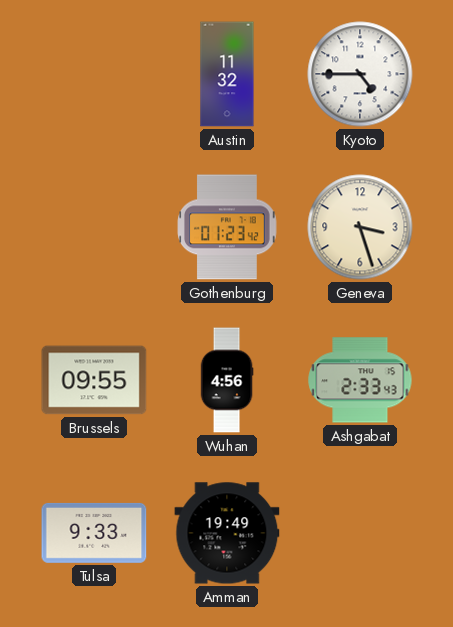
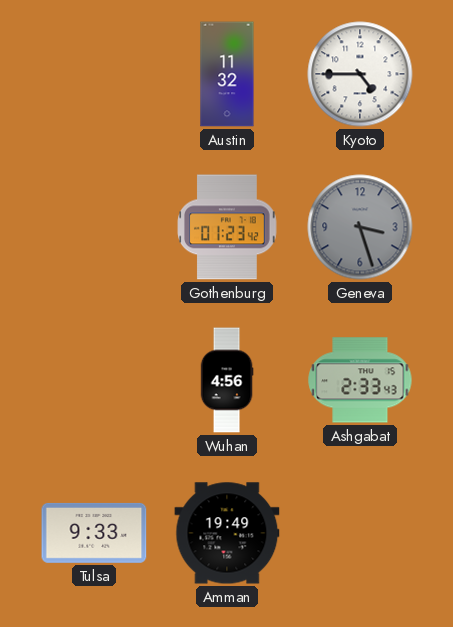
Geneva dial: cream -> grey (360, 227)
Brussels: 09:55 -> none (94, 380)
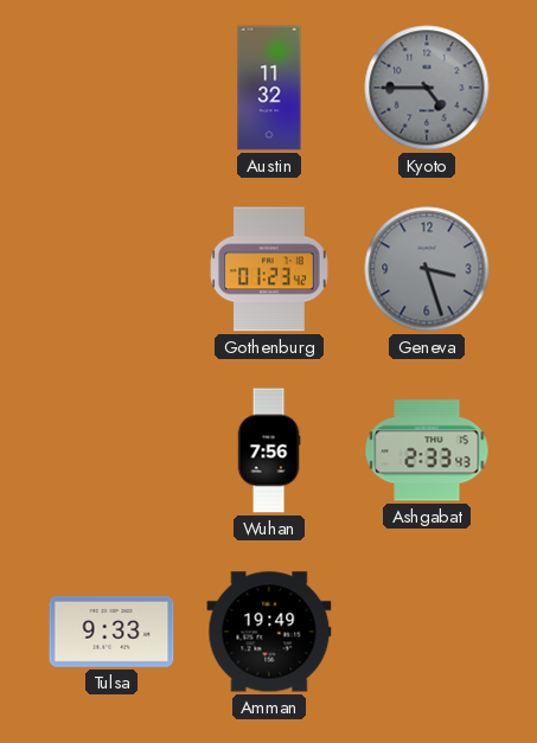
Kyoto dial: white -> grey (427, 88)
Wuhan: 4:56 -> 7:56 (269, 450)
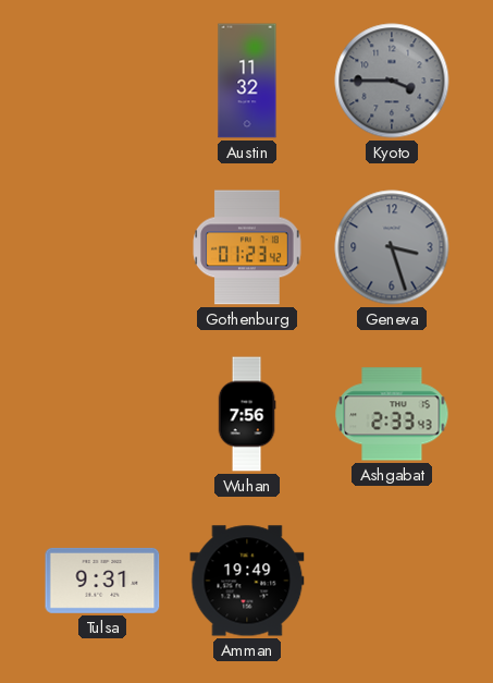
Kyoto: 4:45 -> 3:45 (392, 81)
Tulsa: 9:33 -> 9:31 (102, 581)
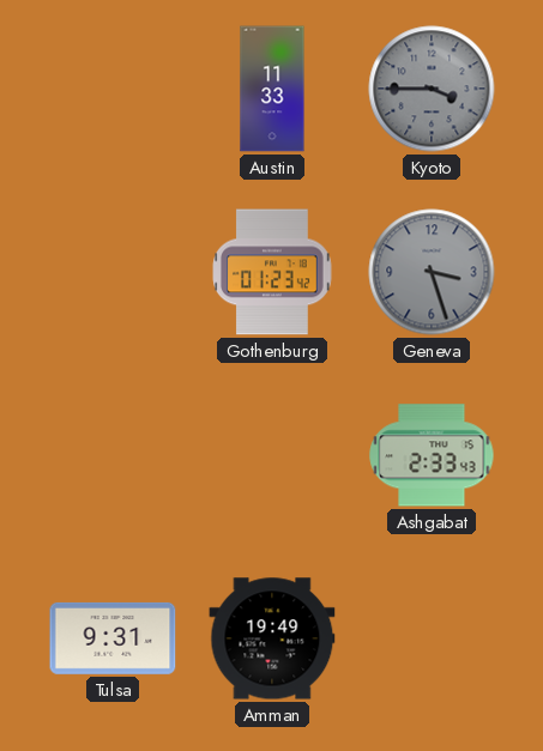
Austin: 11:32 -> 11:33 (272, 89)
Wuhan: 7:56 -> none (247, 414)
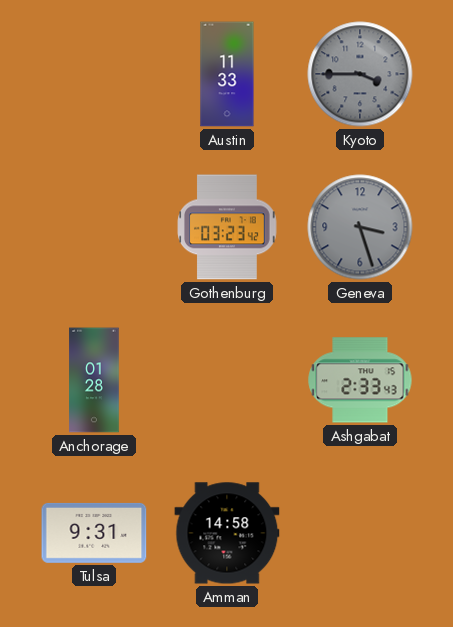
Gothenburg: 01:23 -> 03:23 (227, 227)
Anchorage: none -> 01:28 (94, 380)
Amman: 19:49 -> 14:58 (227, 533)
